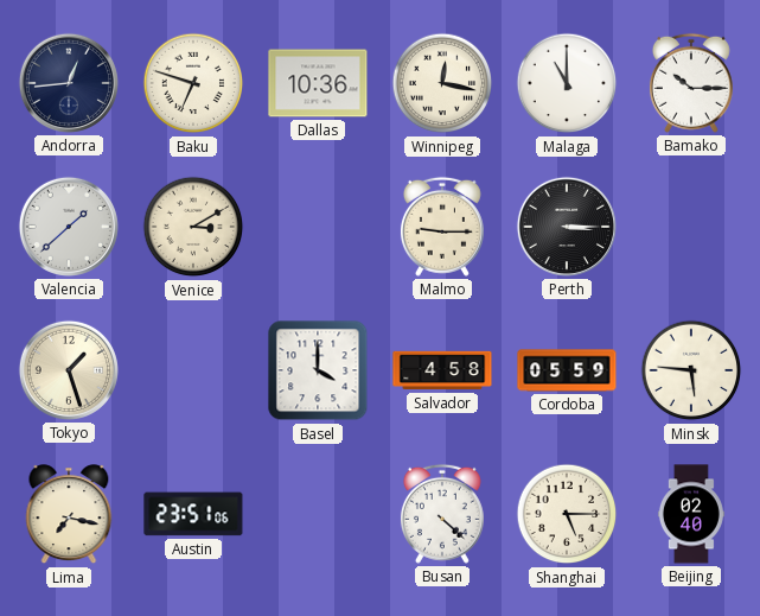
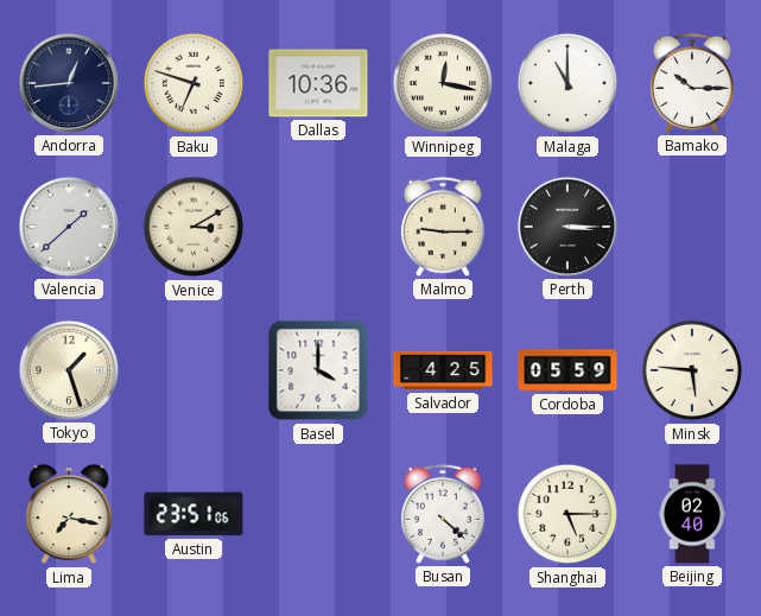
Salvador: 4:58 -> 4:25 (443, 370)
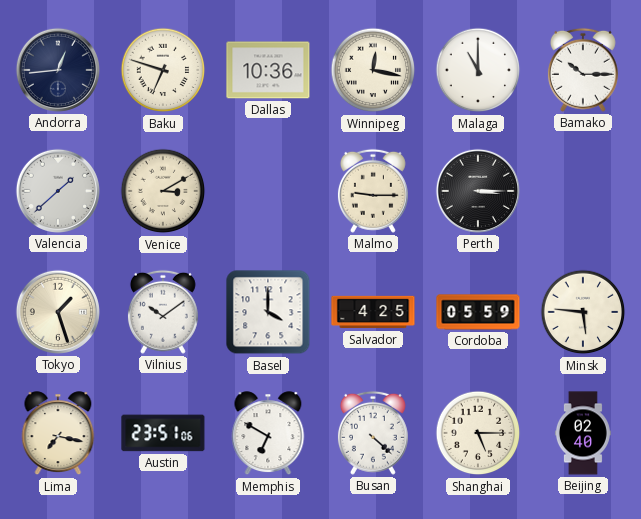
Vilnius: none -> 10:09 (163, 312)
Memphis: none -> 6:50 (268, 434)
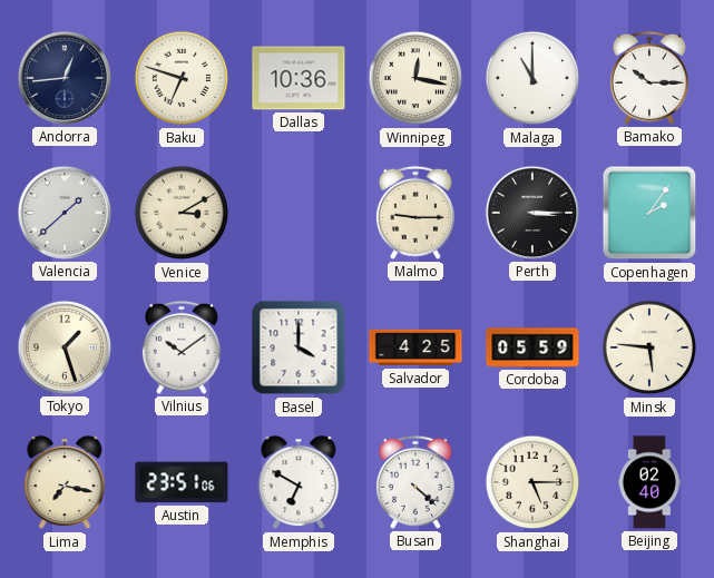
Copenhagen: none -> 2:06 (649, 213)
